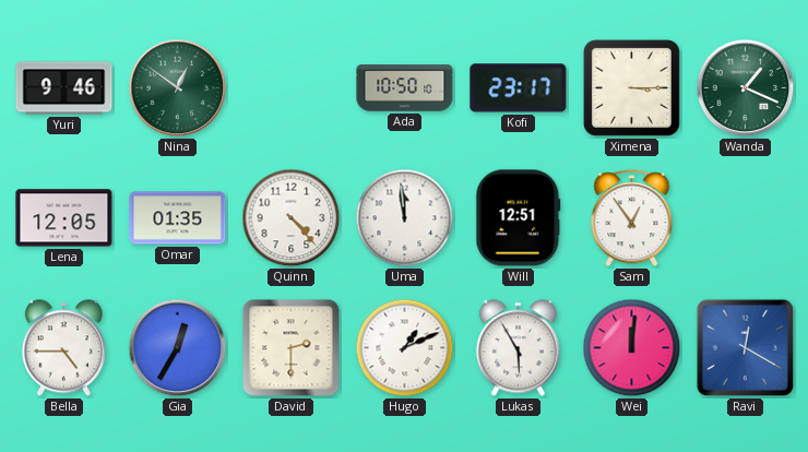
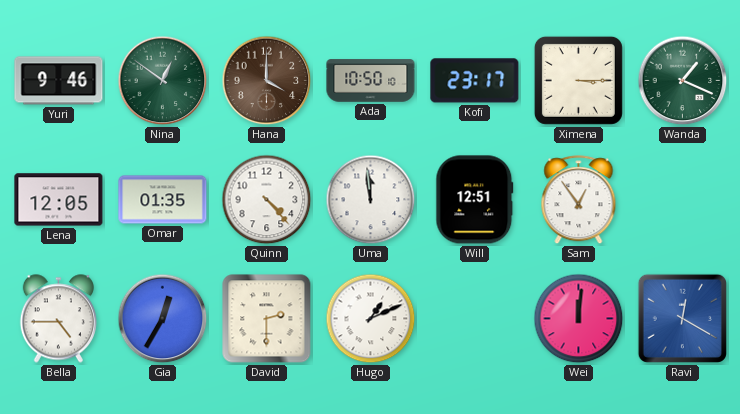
Hana: none -> 4:00 (267, 81)
Lukas: 5:55 -> none (518, 348)
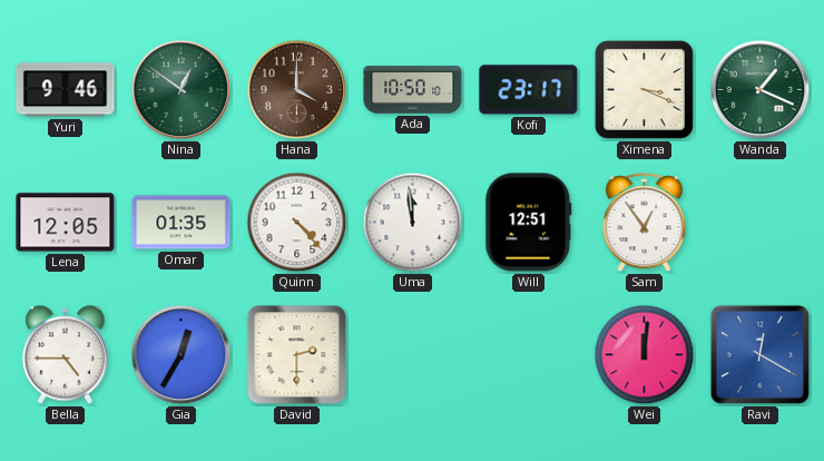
Ximena: 3:15 -> 3:19 (644, 89)
Hugo: 1:11 -> none (371, 319)
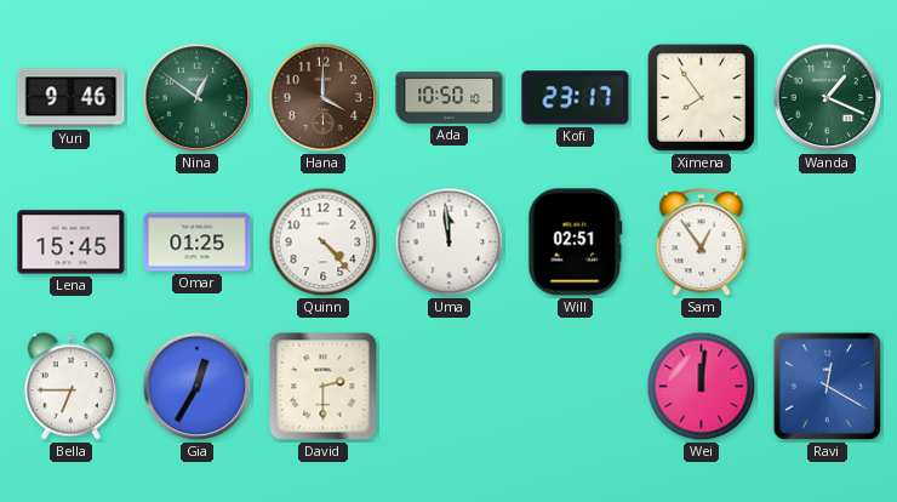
Ximena: 3:19 -> 7:54 (701, 97)
Lena: 12:05 -> 15:45 (72, 243)
Omar: 01:35 -> 01:25 (198, 243)
Will: 12:51 -> 02:51 (576, 243)
Bella: 4:45 -> 6:45 (70, 387)
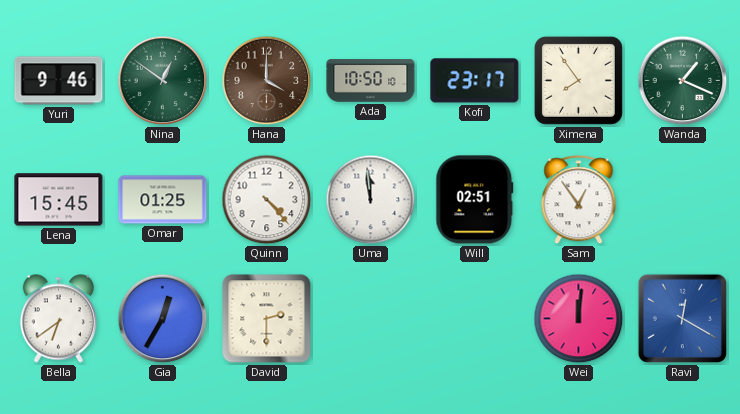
Bella: 6:45 -> 6:39 (58, 319)
